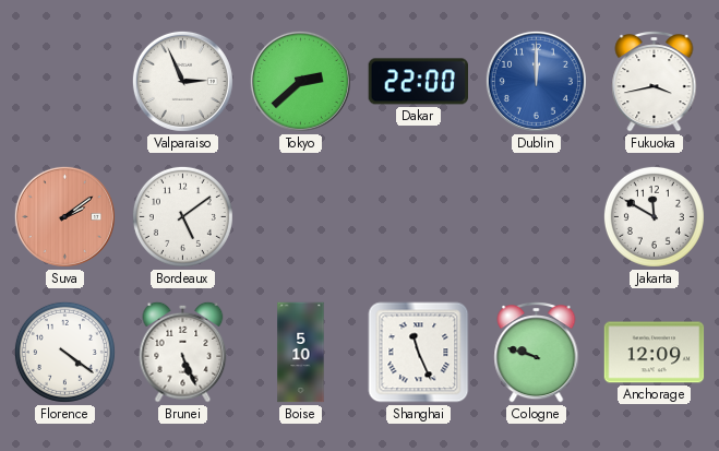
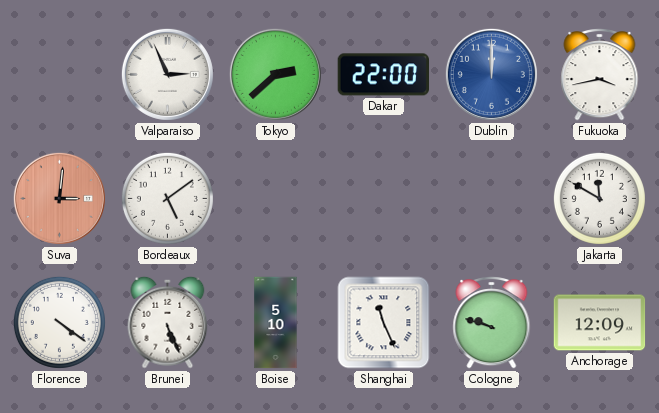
Suva: 2:09 -> 3:01 (59, 198)
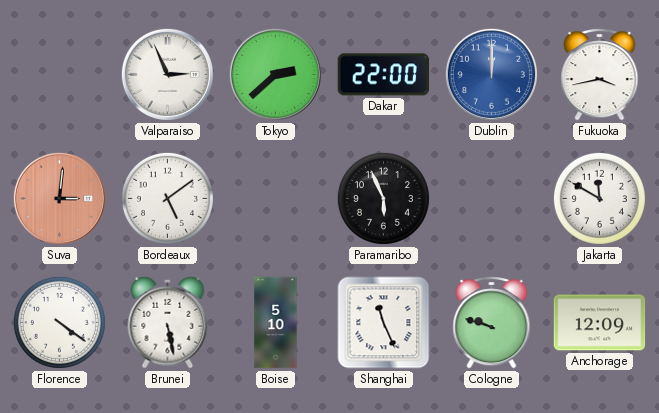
Paramaribo: none -> 5:56 (383, 198)
Brunei: 5:26 -> 5:28 (168, 322)
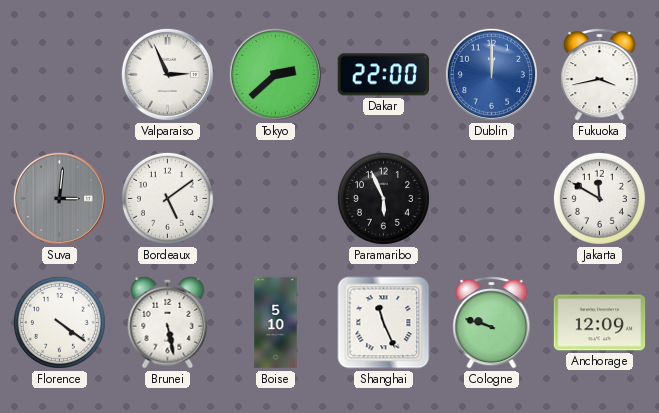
Suva dial: salmon -> grey (59, 198)
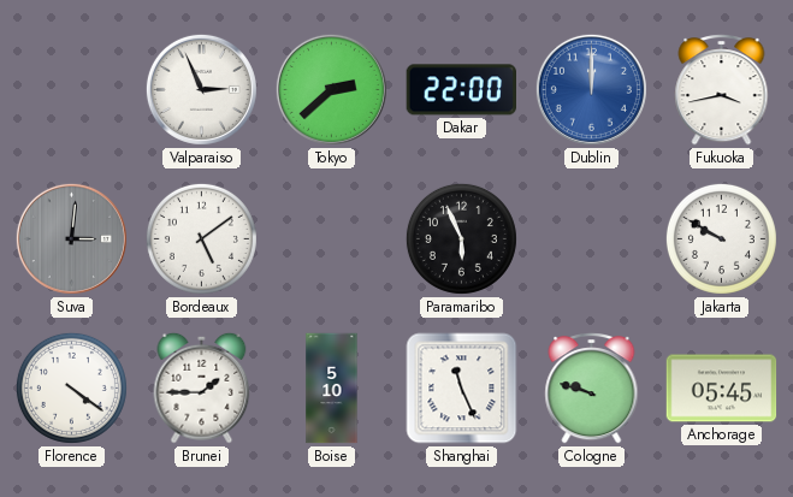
Jakarta: 11:50 -> 9:50 (721, 238)
Brunei: 5:28 -> 1:45 (202, 387)
Anchorage: 12:09 -> 05:45 (722, 389)
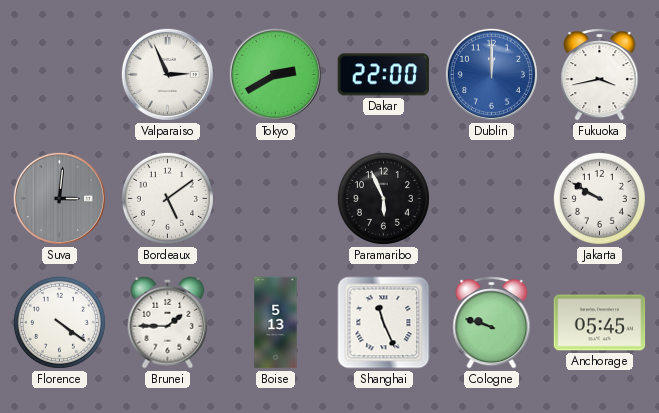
Tokyo: 2:38 -> 2:40 (275, 74)
Boise: 5:10 -> 5:13 (276, 323)
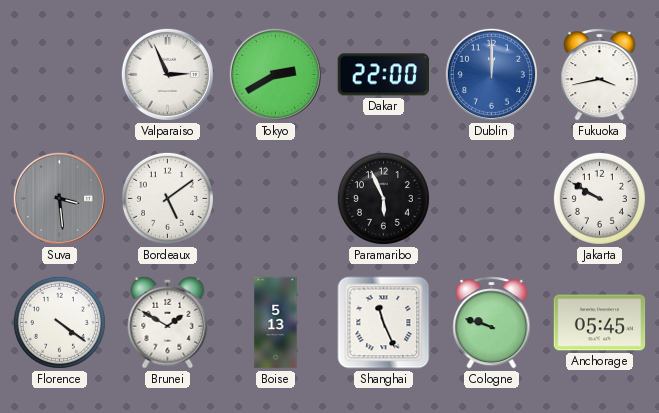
Suva: 3:01 -> 3:29 (59, 198)
Brunei: 1:45 -> 1:50 (168, 322)
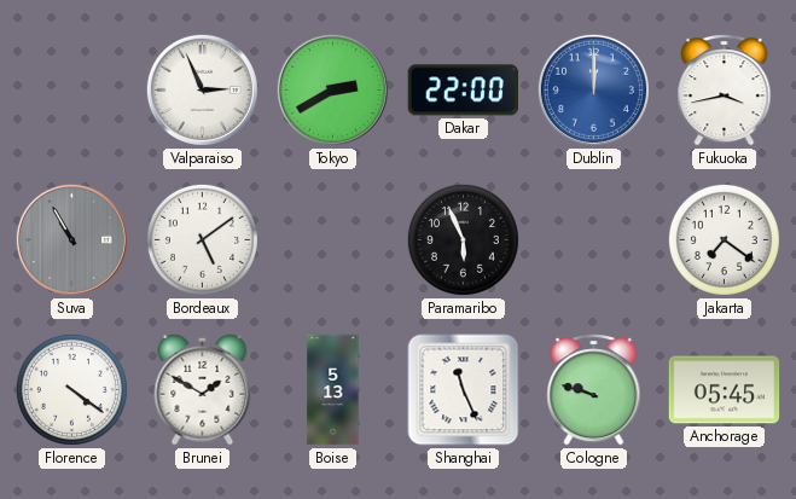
Suva: 3:29 -> 10:55 (71, 239)
Jakarta: 9:50 -> 7:21 (724, 239)
